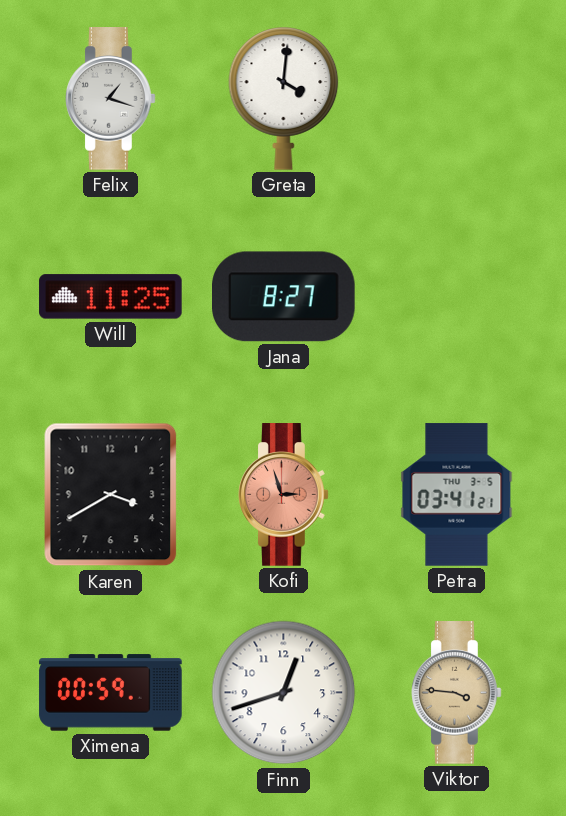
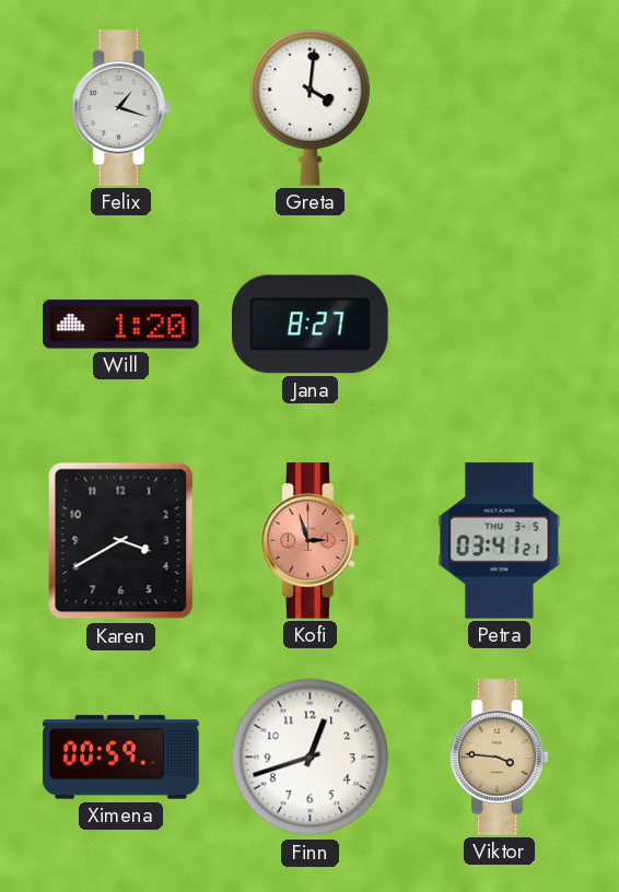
Will: 11:25 -> 1:20 (121, 325)
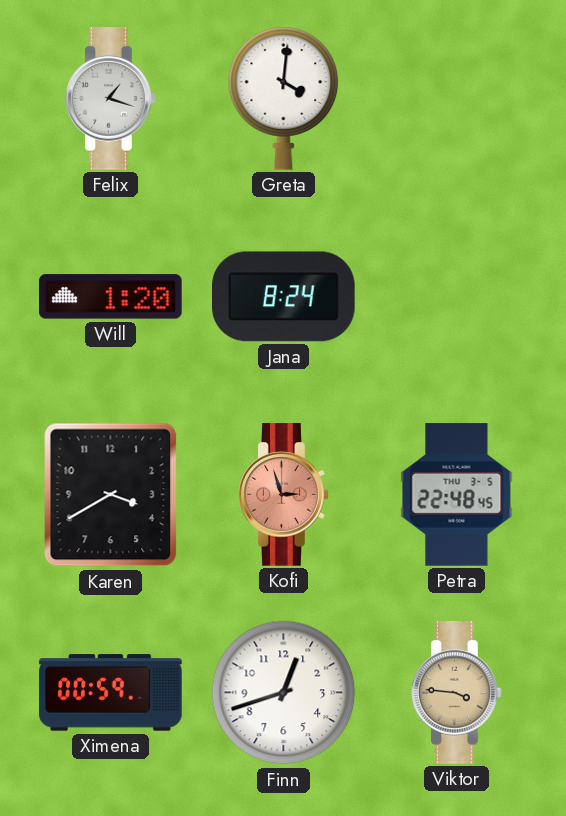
Jana: 8:27 -> 8:24 (284, 297)
Petra: 03:41 -> 22:48 (457, 495)
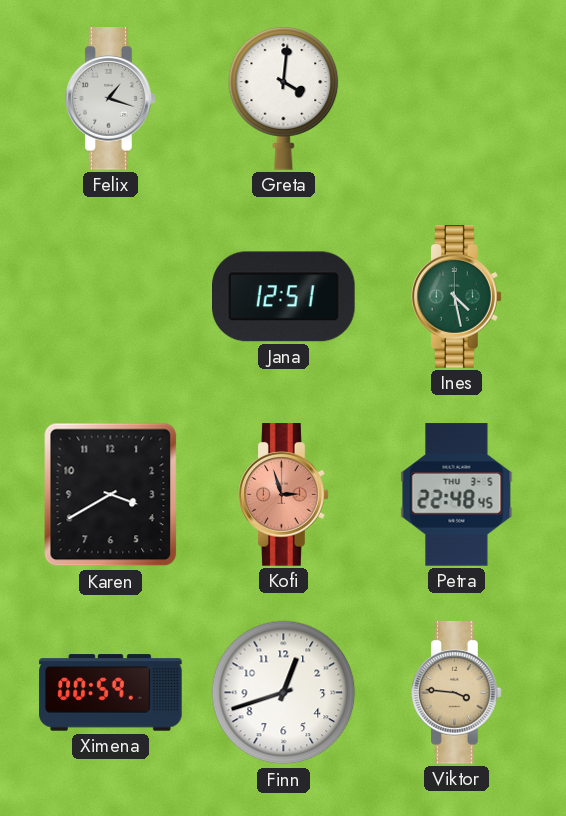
Will: 1:20 -> none (111, 297)
Jana: 8:24 -> 12:51 (284, 297)
Ines: none -> 4:28 (457, 297)
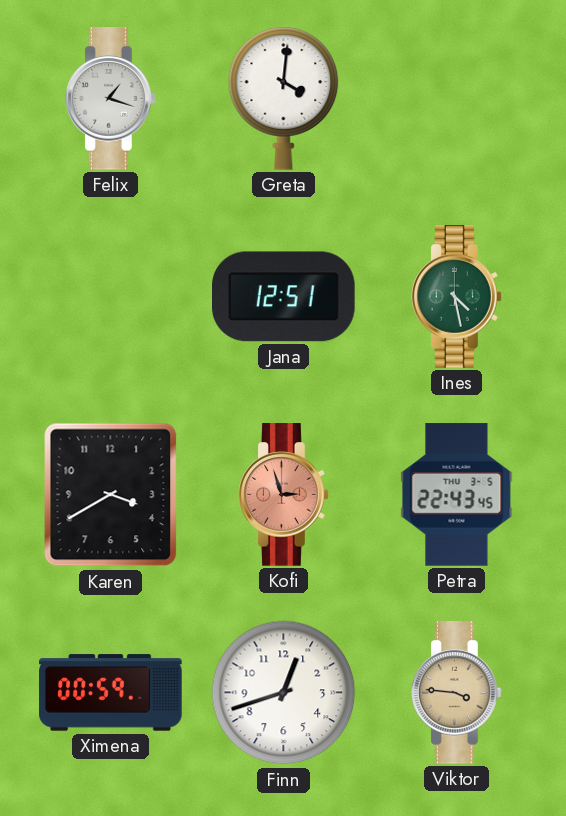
Petra: 22:48 -> 22:43 (457, 495)
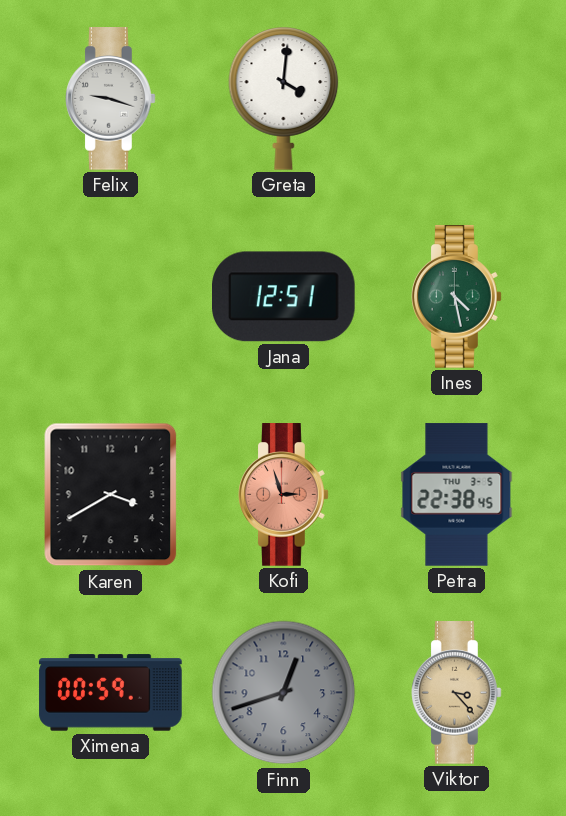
Felix: 1:18 -> 9:18 (111, 99)
Petra: 22:43 -> 22:38 (457, 495)
Finn dial: white -> grey (284, 693)
Viktor: 3:46 -> 3:23 (457, 693)
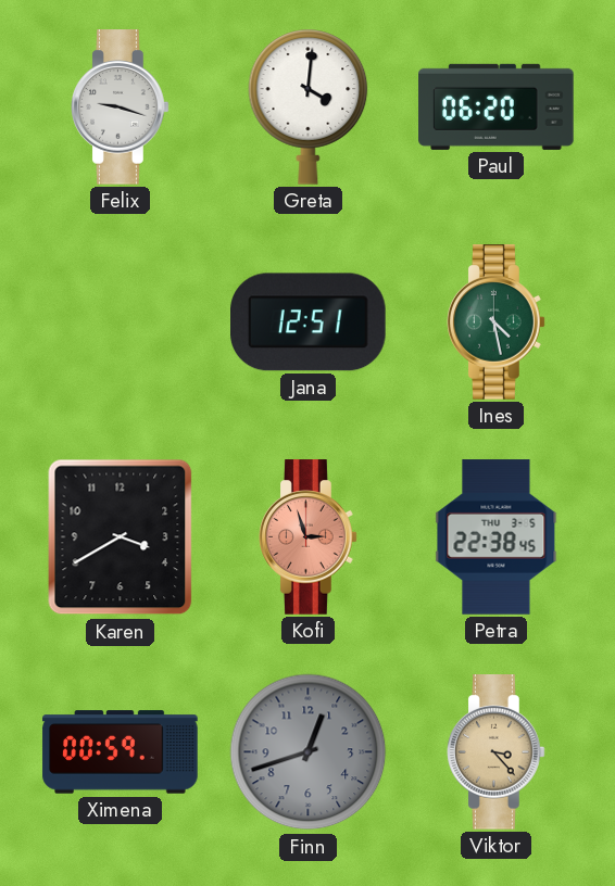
Paul: none -> 06:20 (497, 106)
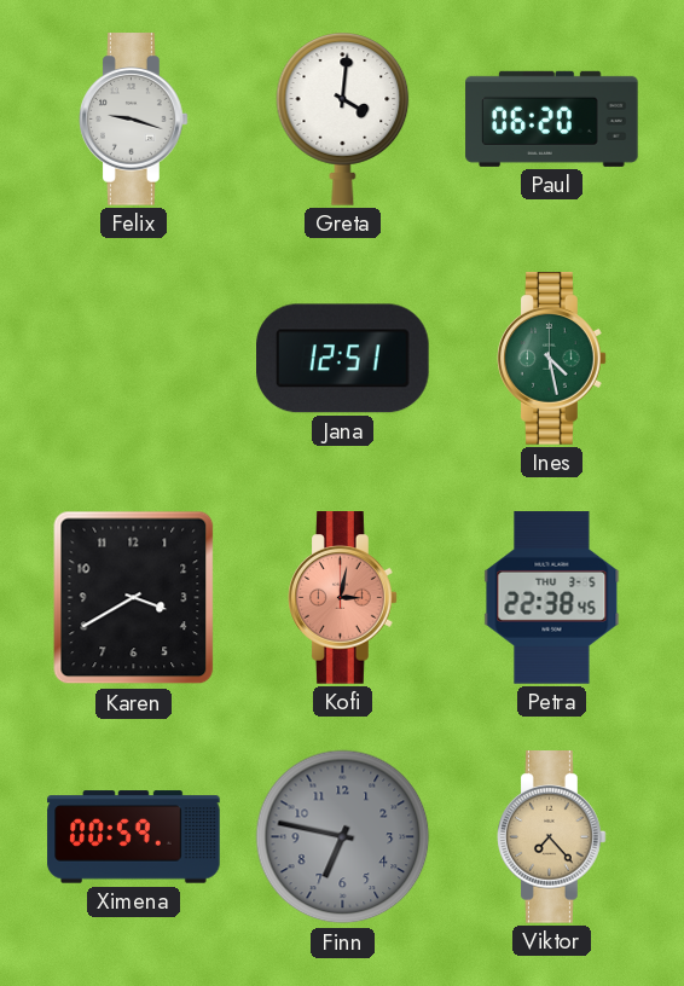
Kofi: 2:57 -> 3:02 (343, 598)
Finn: 12:42 -> 6:47 (343, 837)
Viktor: 3:23 -> 7:23 (552, 837)
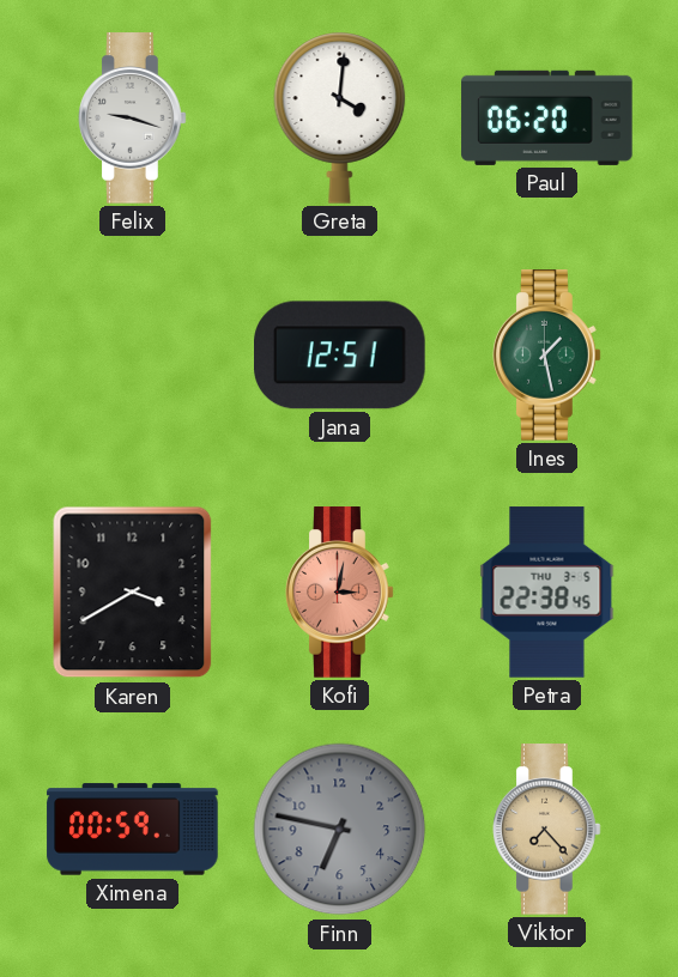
Ines: 4:28 -> 1:28 (547, 356)
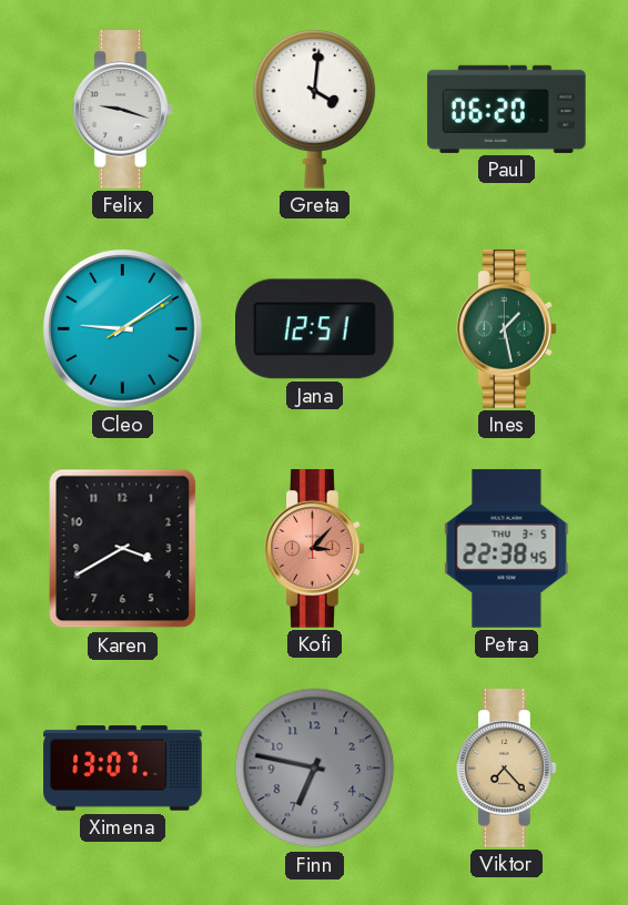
Cleo: none -> 9:09 (122, 328)
Kofi: 3:02 -> 3:07 (315, 549)
Ximena: 00:59 -> 13:07 (123, 769)
